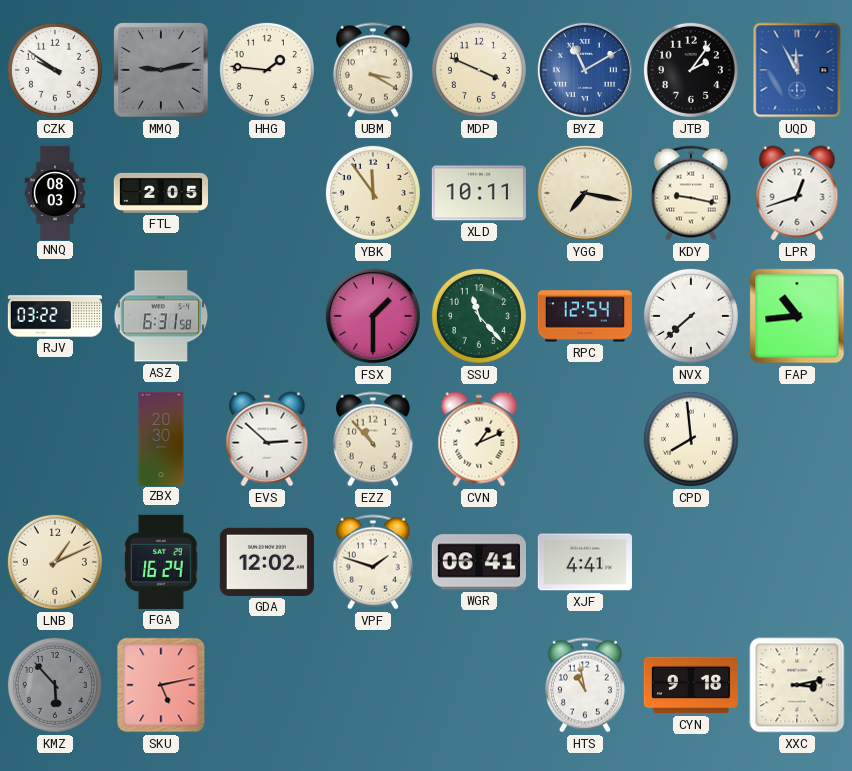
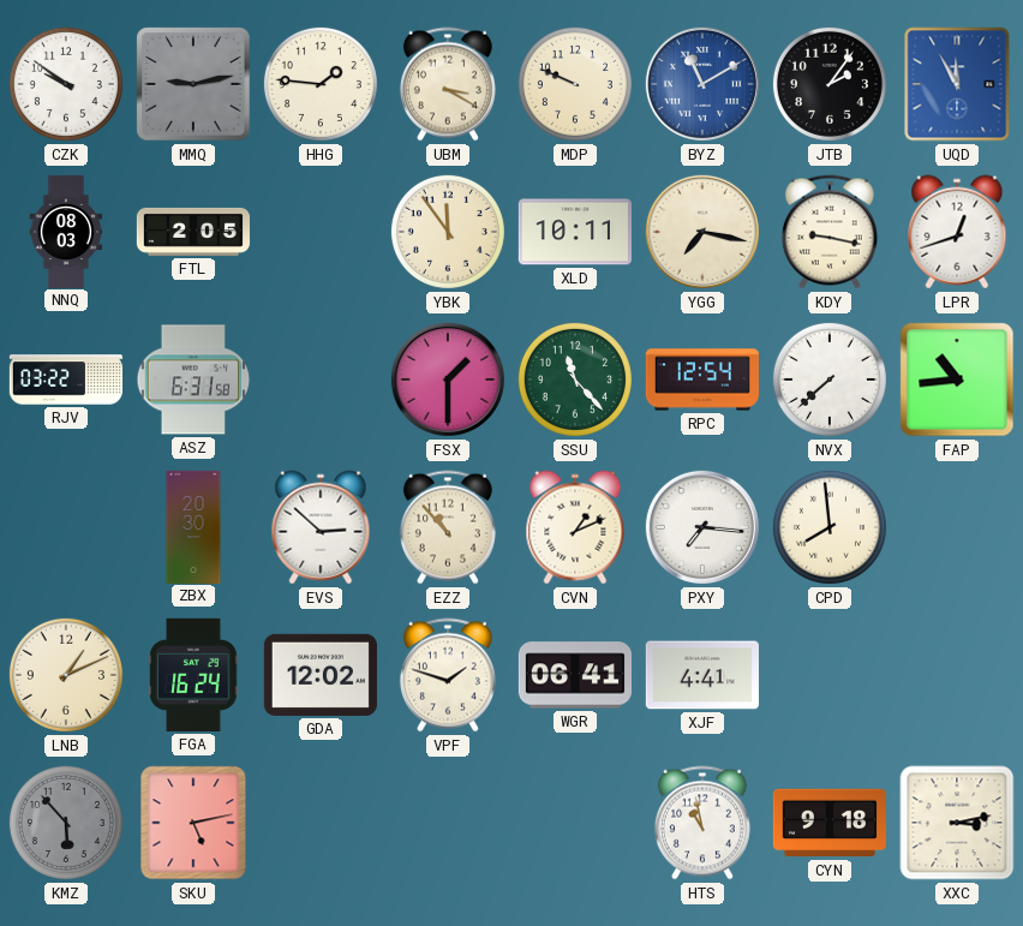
MDP: 3:49 -> 9:49 (575, 84)
PXY: none -> 7:16 (702, 527)
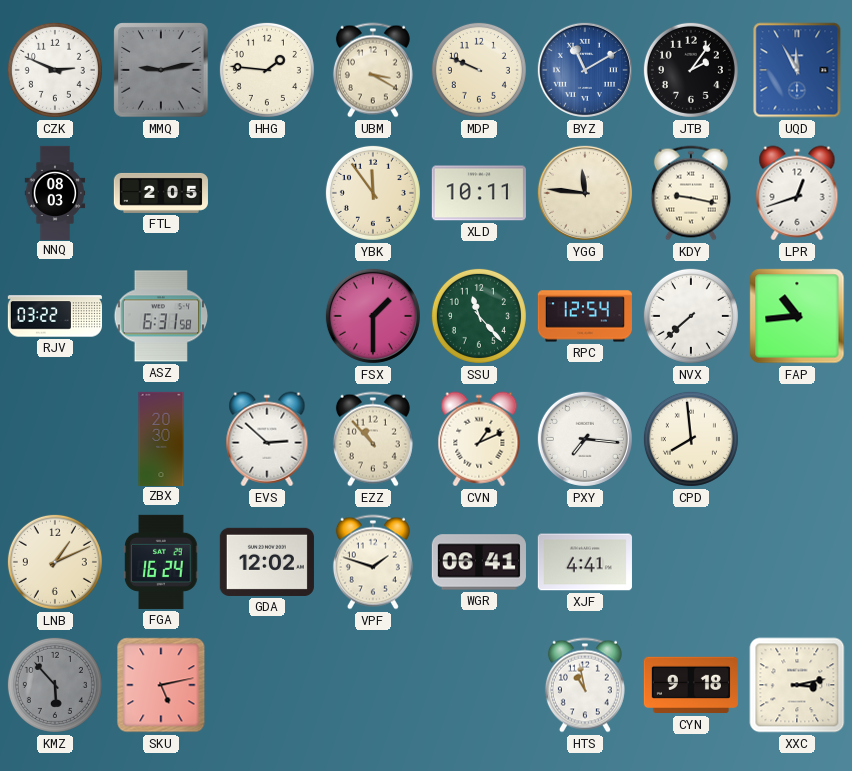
CZK: 9:51 -> 2:49 (55, 70)
YGG: 7:17 -> 11:46 (585, 193)
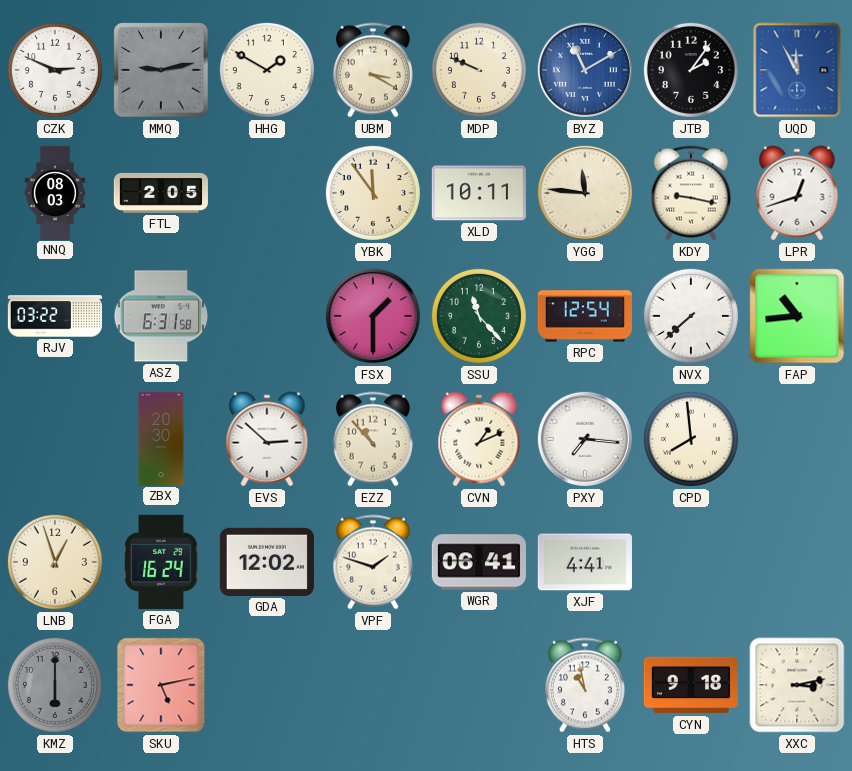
HHG: 1:46 -> 1:50 (267, 70)
LNB: 1:11 -> 12:57 (55, 562)
KMZ: 5:53 -> 6:00 (55, 685)
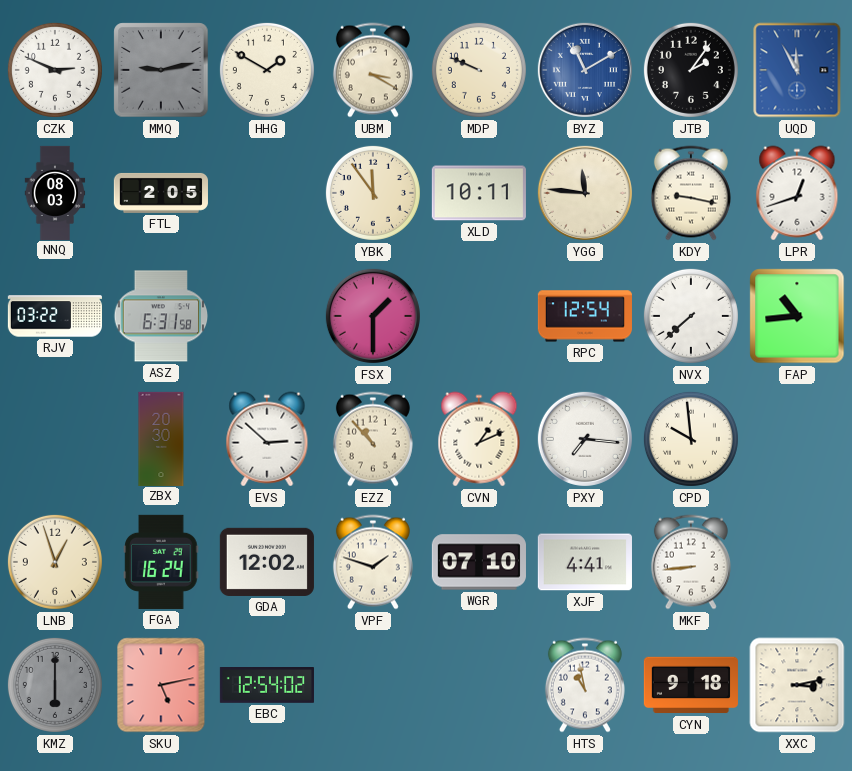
SSU: 11:23 -> none (479, 316)
CPD: 7:59 -> 9:59 (691, 439)
WGR: 06:41 -> 07:10 (479, 562)
MKF: none -> 8:44 (691, 562)
EBC: none -> 12:54 (267, 686)
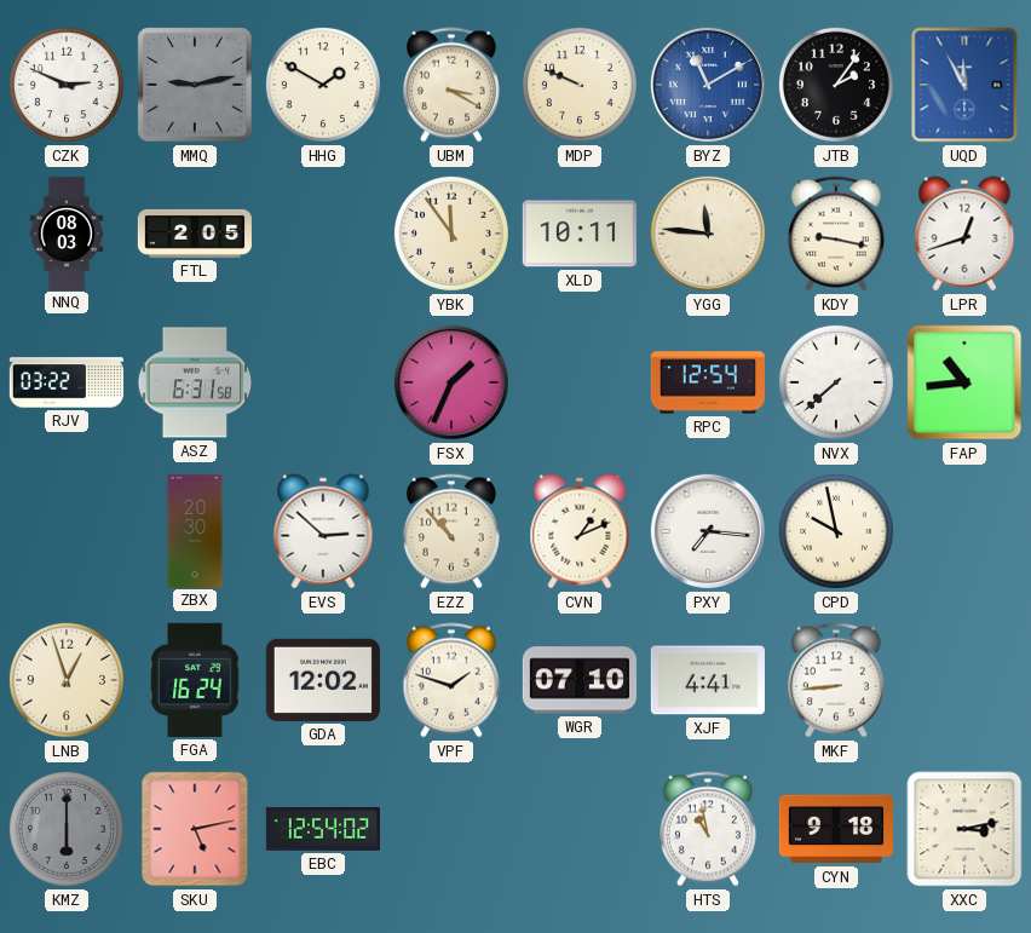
FSX: 1:30 -> 1:34 (451, 382)
CPD: 9:59 -> 9:58 (836, 531)
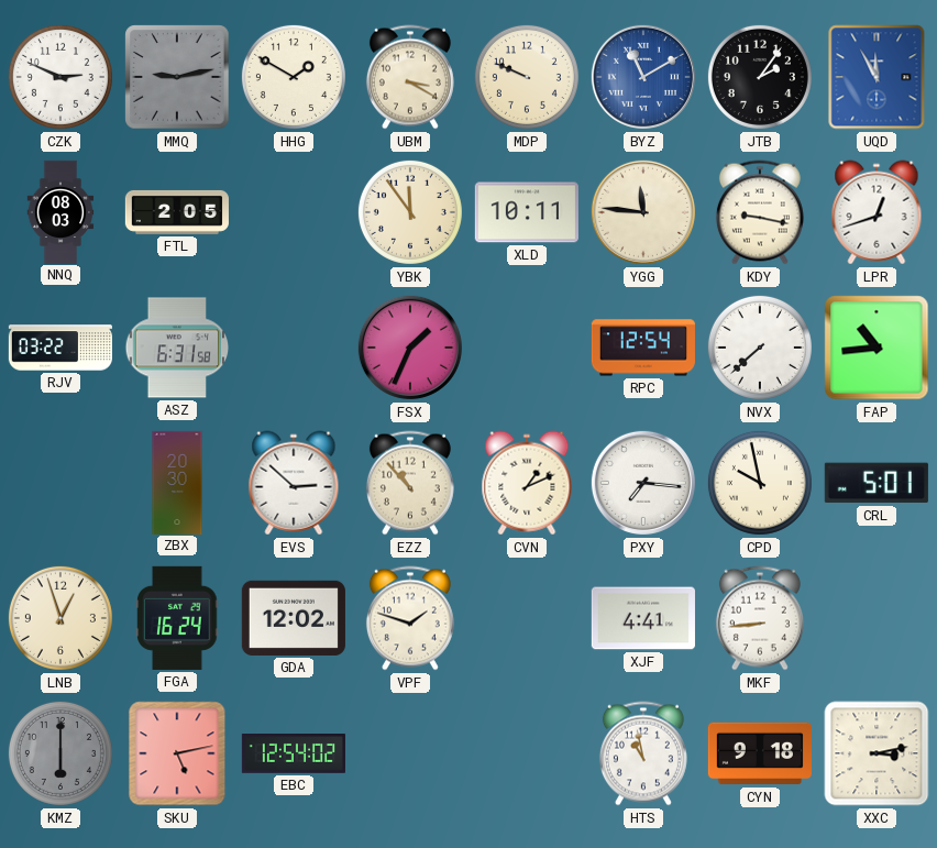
CRL: none -> 5:01 (877, 483)
WGR: 07:10 -> none (580, 680)
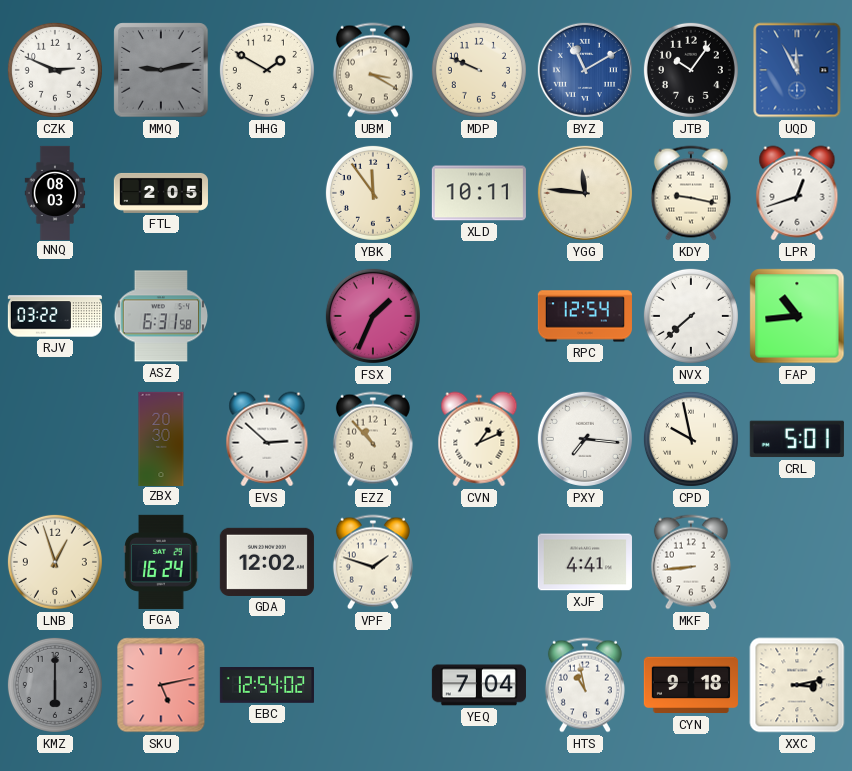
JTB: 2:06 -> 10:06 (691, 70)
YEQ: none -> 7:04 (479, 685)
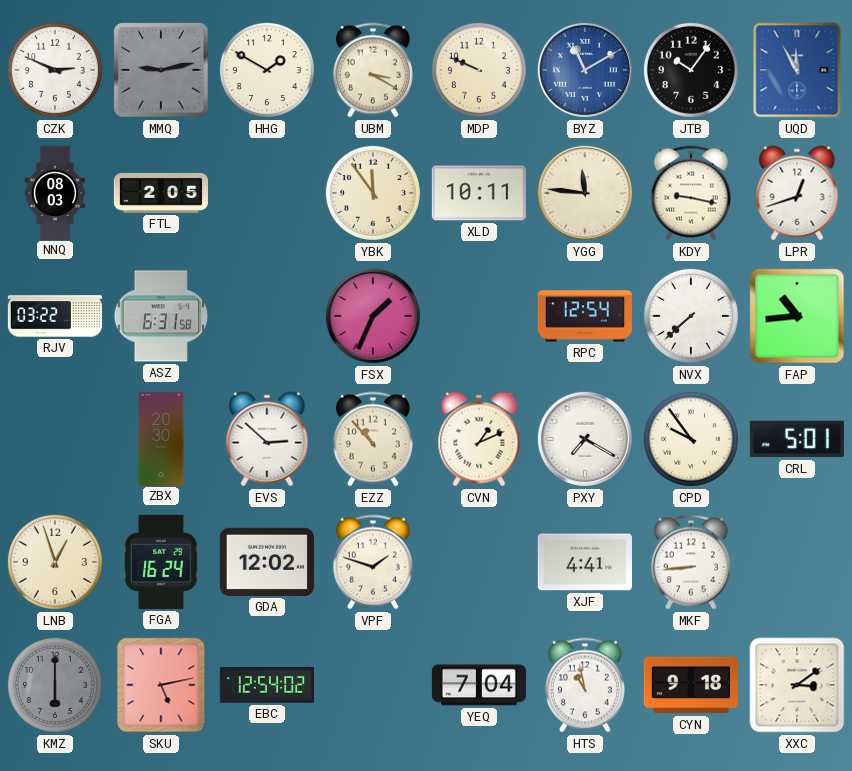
PXY: 7:16 -> 7:20 (585, 439)
CPD: 9:58 -> 9:54 (691, 439)
XXC: 3:13 -> 3:09 (797, 685)
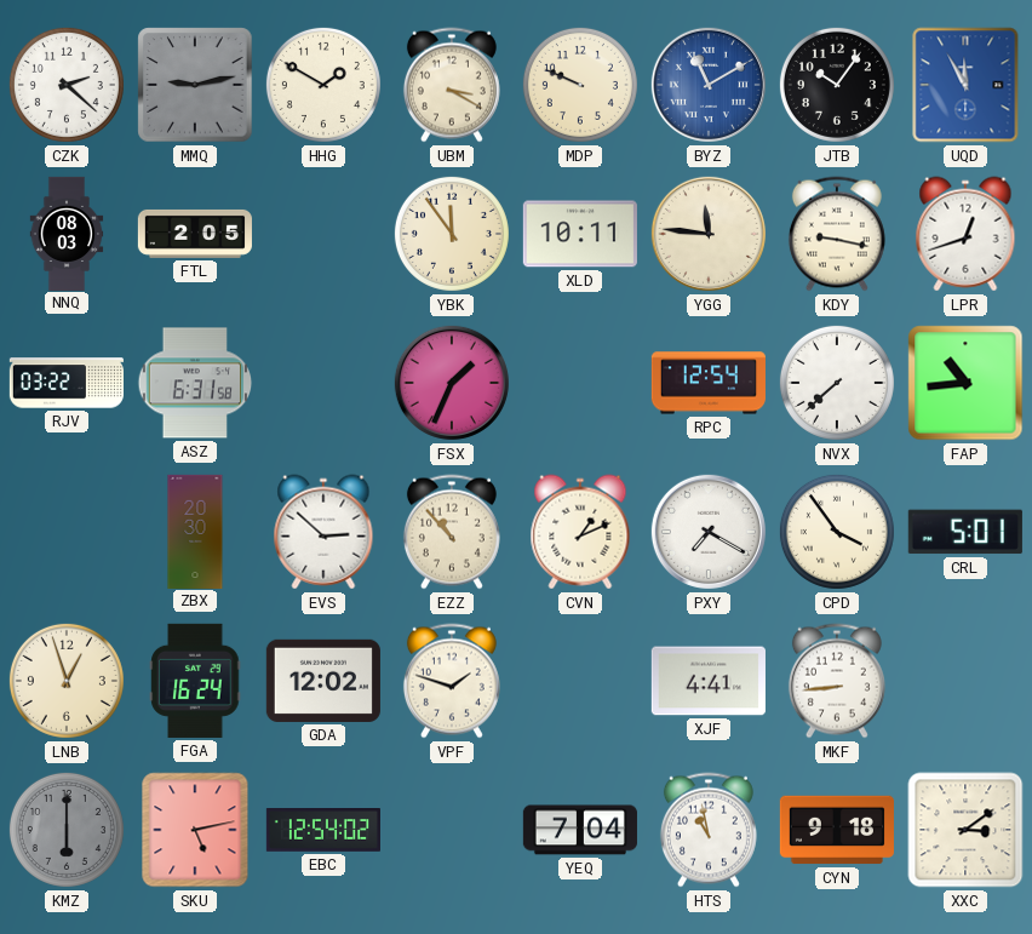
CZK: 2:49 -> 2:22 (67, 85)
CPD: 9:54 -> 3:54 (837, 532)
